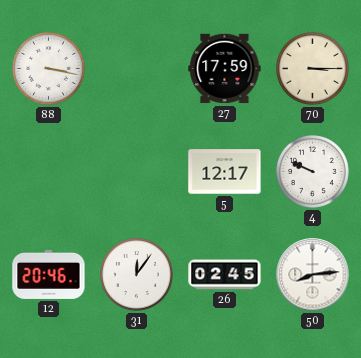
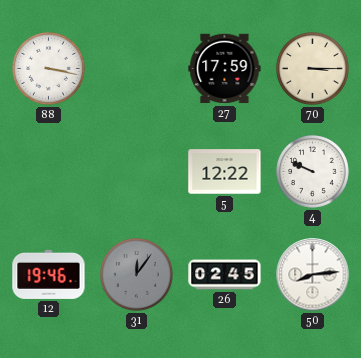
5: 12:17 -> 12:22 (225, 172)
12: 20:46 -> 19:46 (49, 274)
31 dial: white -> grey (137, 275)
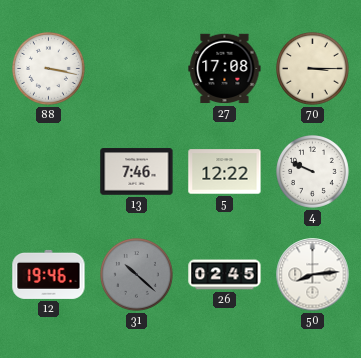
27: 17:59 -> 17:08 (225, 69)
13: none -> 7:46 (137, 172)
31: 12:06 -> 10:22 (137, 275)
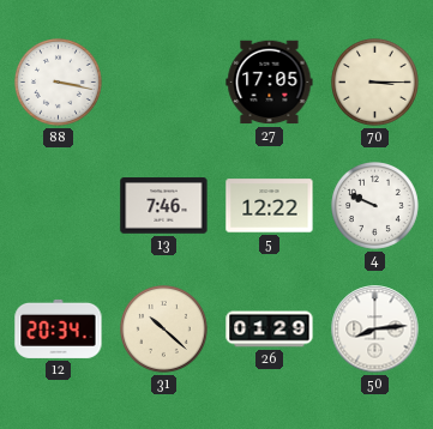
27: 17:08 -> 17:05 (270, 83)
12: 19:46 -> 20:34 (59, 328)
31 dial: grey -> cream (164, 330)
26: 02:45 -> 01:29 (270, 330)
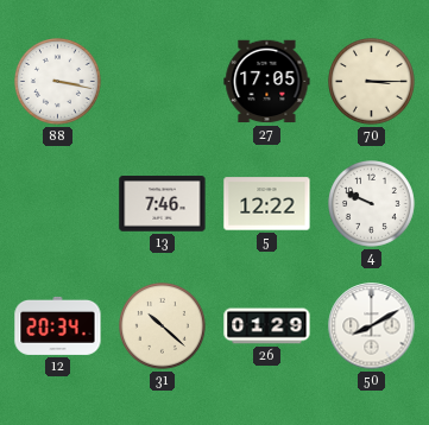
50: 8:14 -> 8:10 (372, 326)
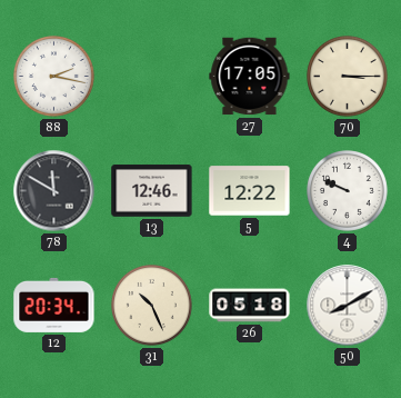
88: 3:17 -> 2:17 (54, 77)
78: none -> 11:50 (54, 191)
13: 7:46 -> 12:46 (152, 191)
31: 10:22 -> 10:26 (152, 306)
26: 01:29 -> 05:18 (250, 306)
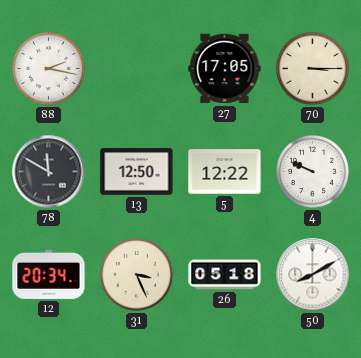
13: 12:46 -> 12:50 (137, 172)
31: 10:26 -> 3:26 (137, 275)
